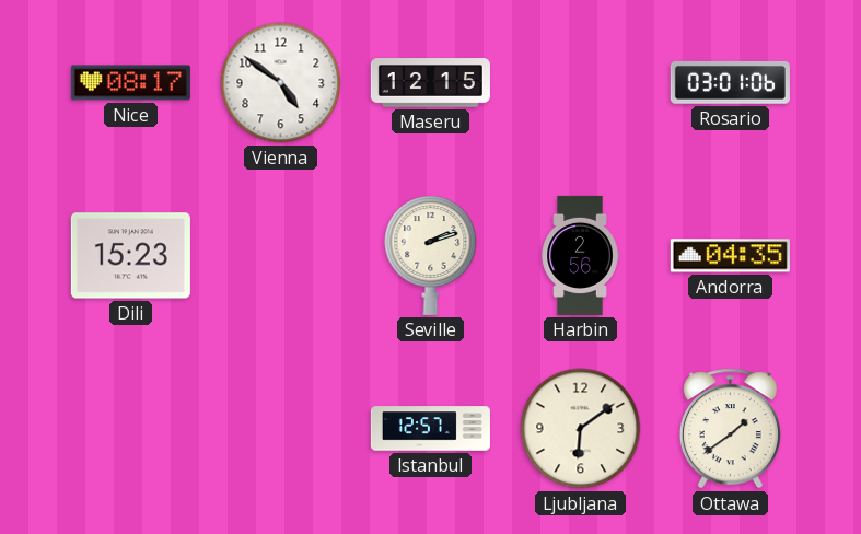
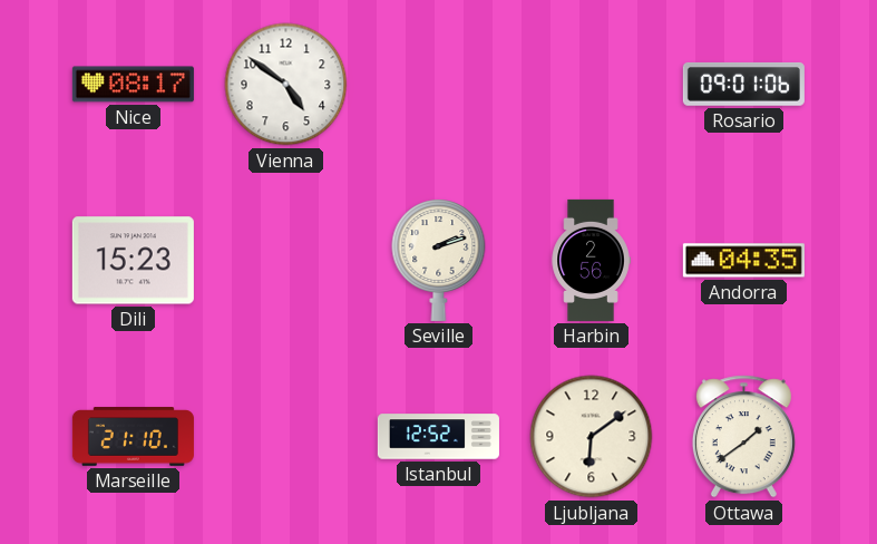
Maseru: 12:15 -> none (430, 83)
Rosario: 03:01 -> 09:01 (743, 85)
Marseille: none -> 21:10 (133, 437)
Istanbul: 12:57 -> 12:52 (438, 437)
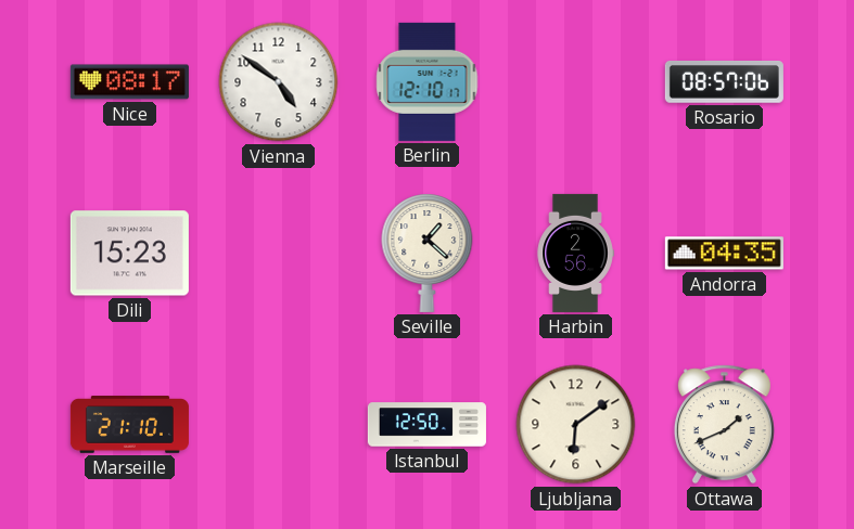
Berlin: none -> 12:10 (428, 81)
Rosario: 09:01 -> 08:57 (724, 82)
Seville: 2:12 -> 1:22 (428, 253)
Istanbul: 12:52 -> 12:50 (426, 425)
Ottawa: 1:39 -> 1:41 (724, 425)
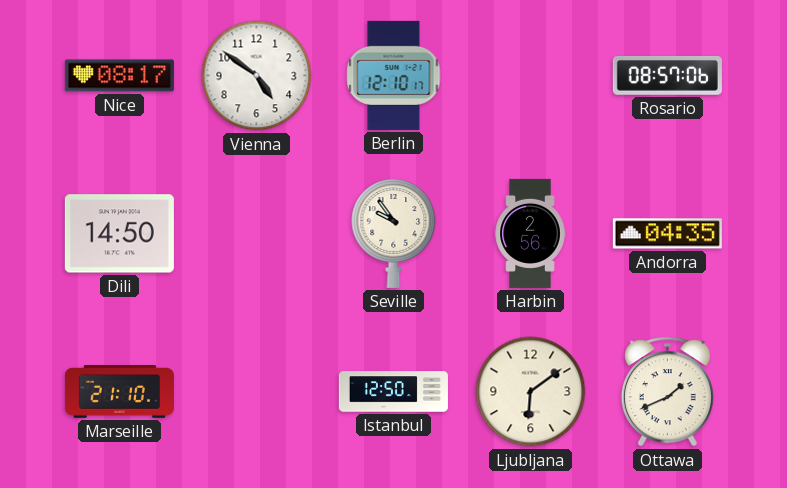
Dili: 15:23 -> 14:50 (119, 234)
Seville: 1:22 -> 9:54 (394, 233)
